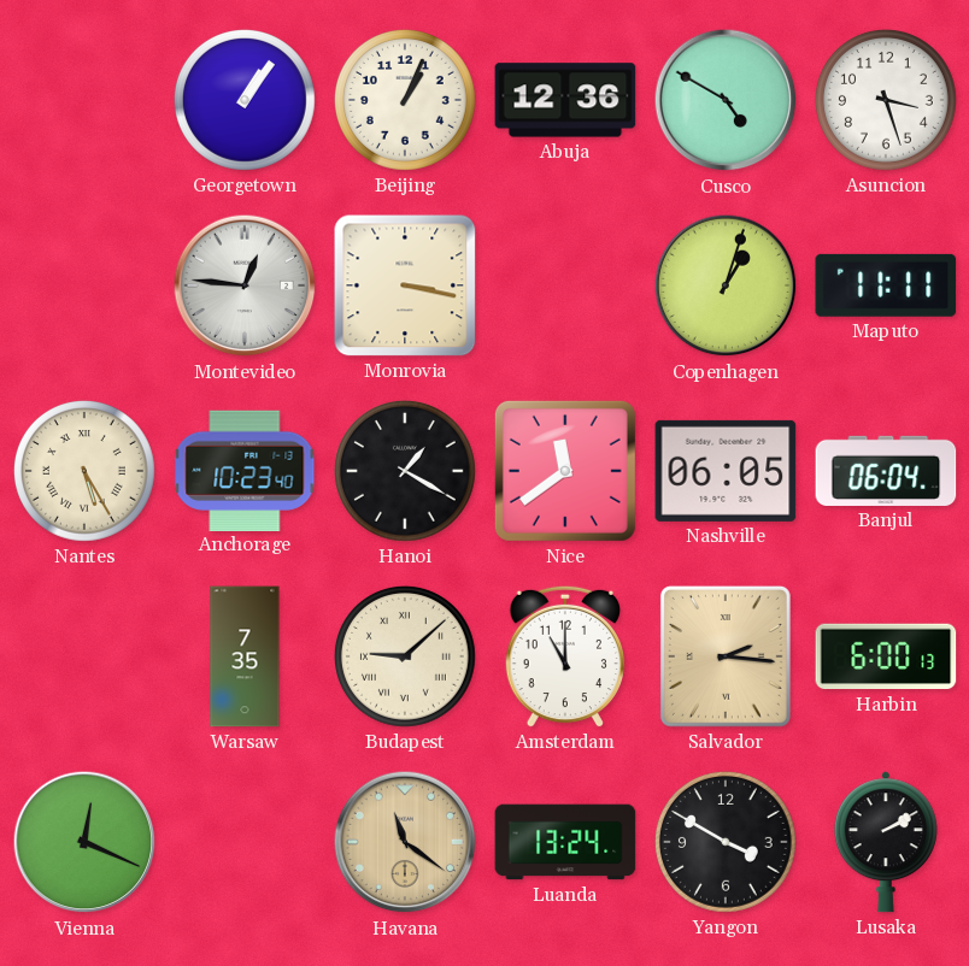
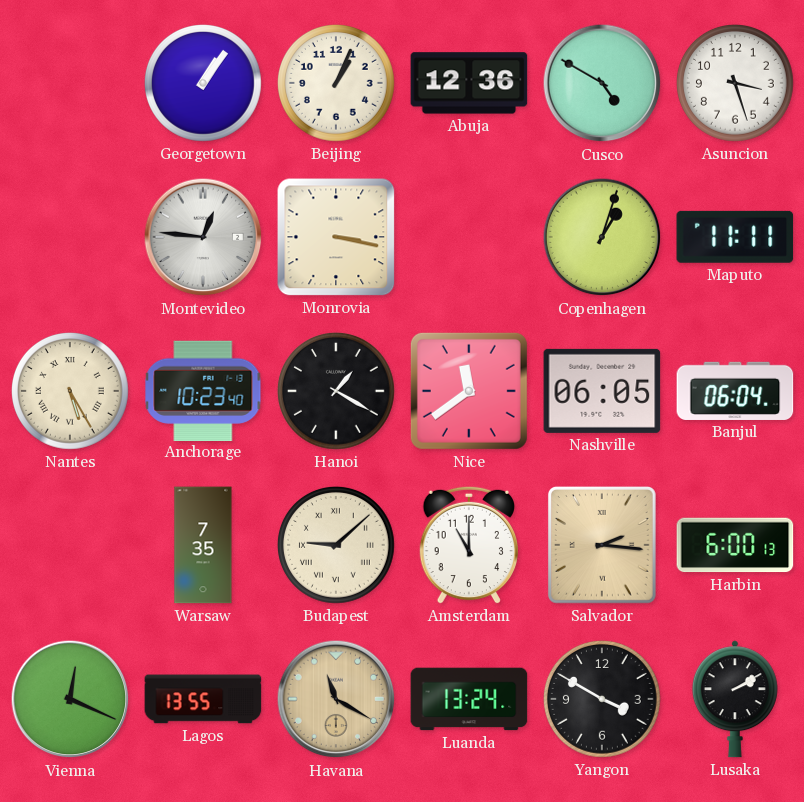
Lagos: none -> 13:55 (203, 699)
Havana: 11:21 -> 11:20 (336, 699)
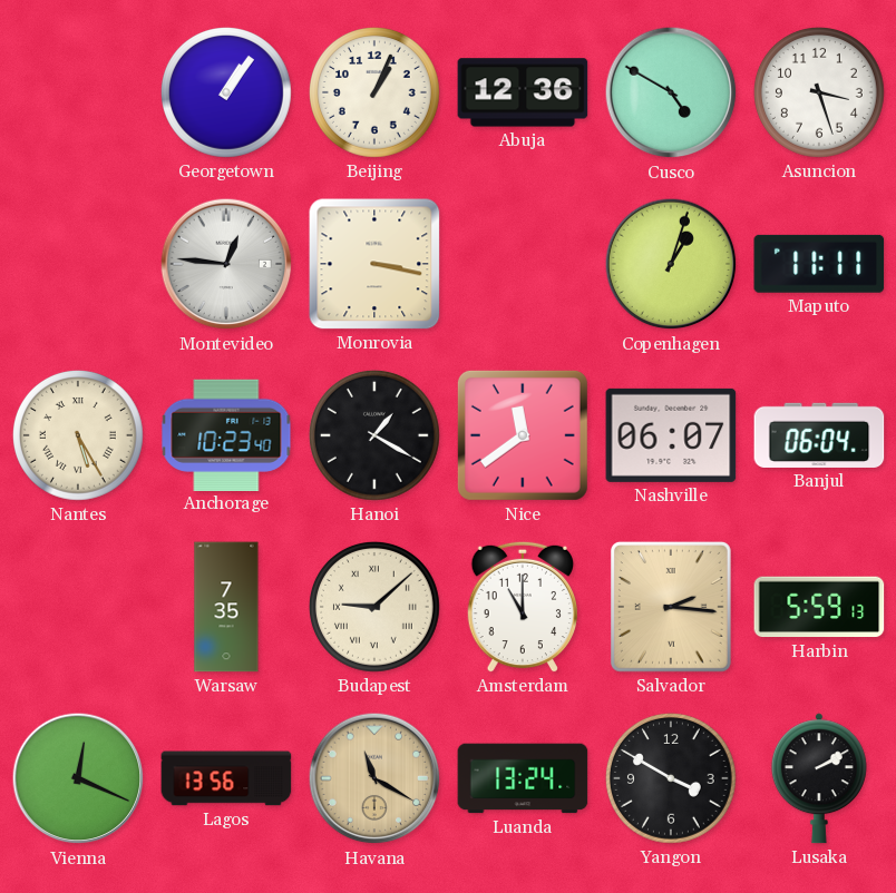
Nashville: 06:05 -> 06:07 (671, 435)
Harbin: 6:00 -> 5:59 (819, 607)
Lagos: 13:55 -> 13:56 (226, 778)
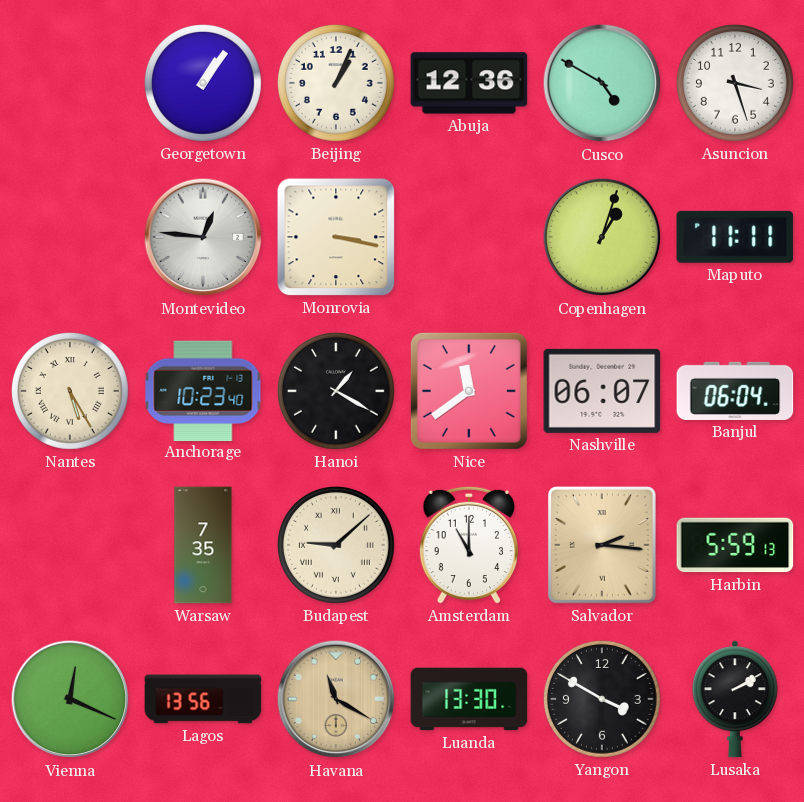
Luanda: 13:24 -> 13:30 (469, 699)
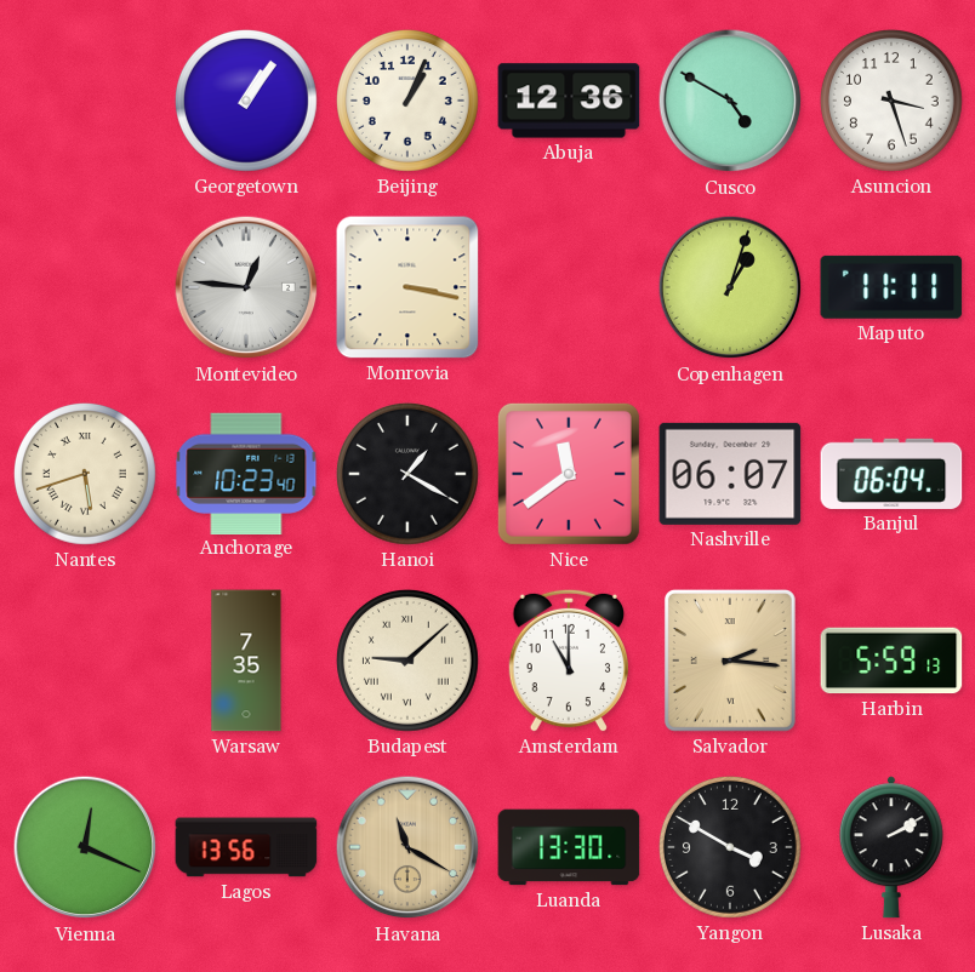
Nantes: 5:25 -> 5:42 (85, 474)
